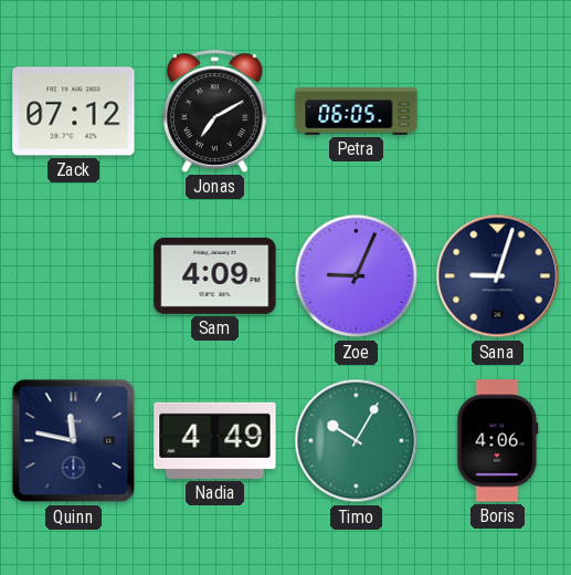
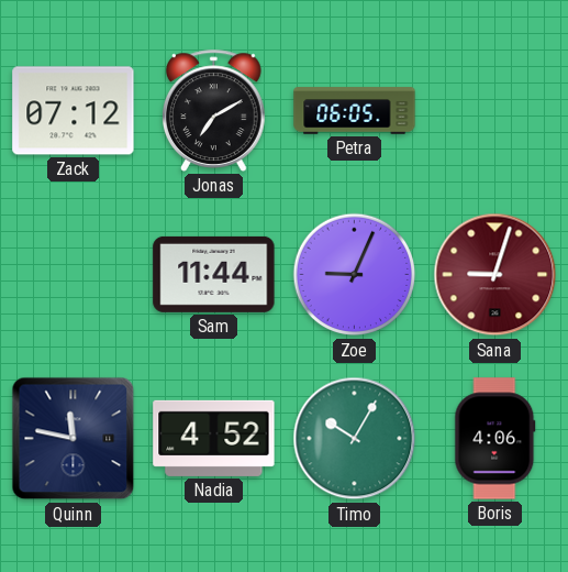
Sam: 4:09 -> 11:44 (214, 274)
Sana dial: navy -> burgundy (495, 275)
Nadia: 4:49 -> 4:52 (214, 438)
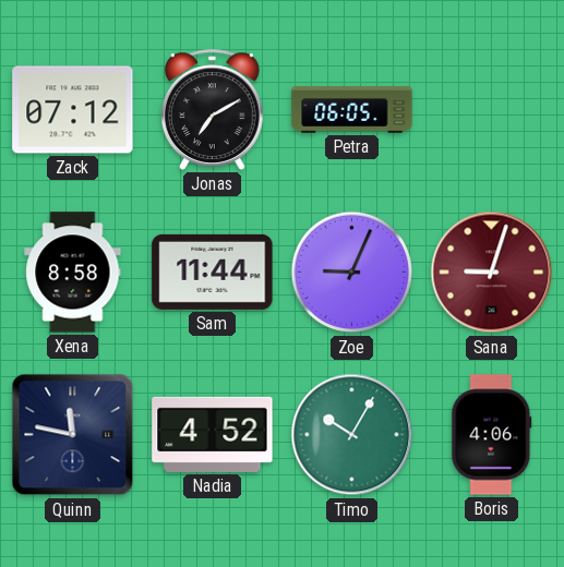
Xena: none -> 8:58 (73, 273)
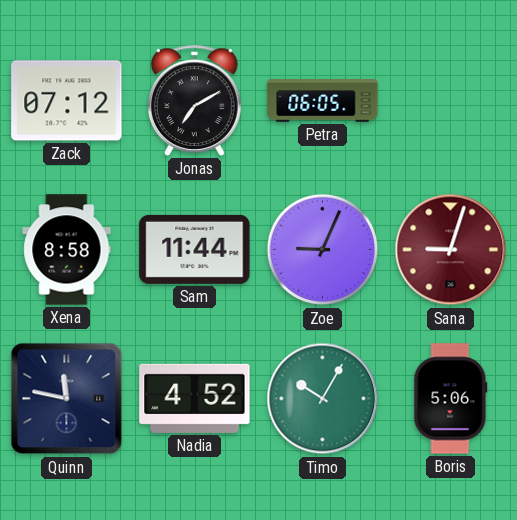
Boris: 4:06 -> 5:06 (451, 399)
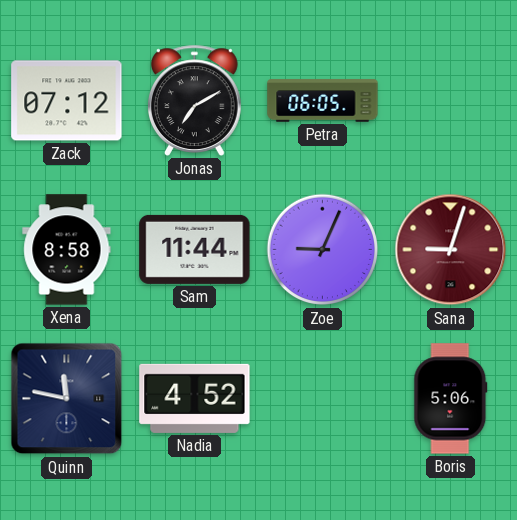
Timo: 10:05 -> none (323, 399)
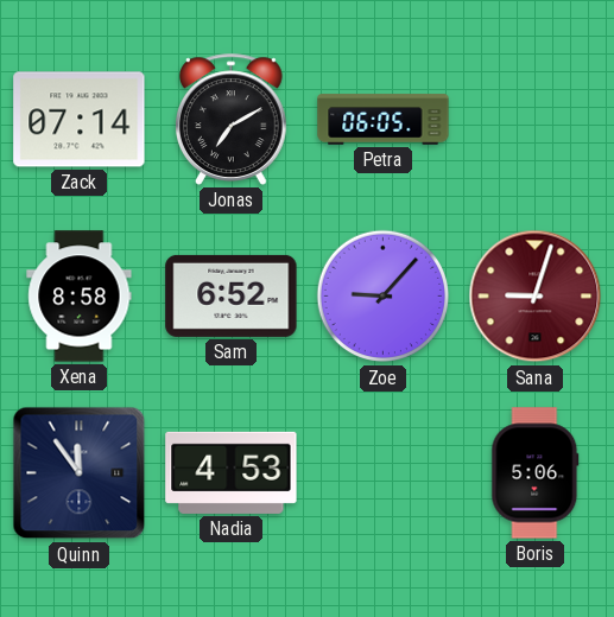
Zack: 07:12 -> 07:14 (80, 120)
Sam: 11:44 -> 6:52 (232, 295)
Zoe: 9:04 -> 9:07 (384, 297)
Quinn: 11:47 -> 11:54 (80, 473)
Nadia: 4:52 -> 4:53 (232, 472)
